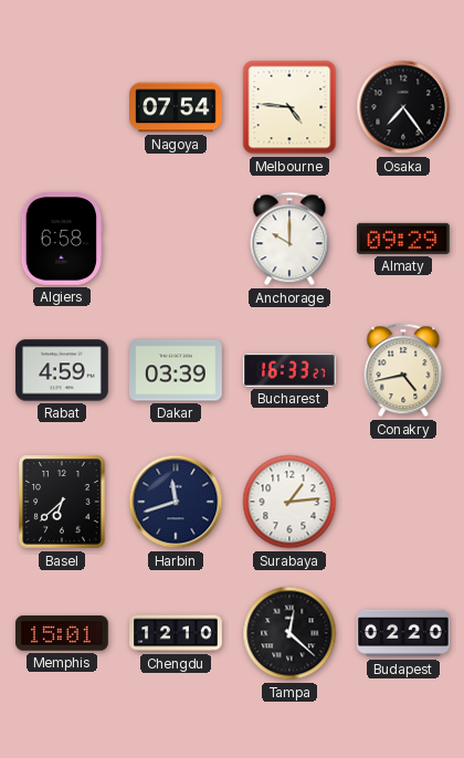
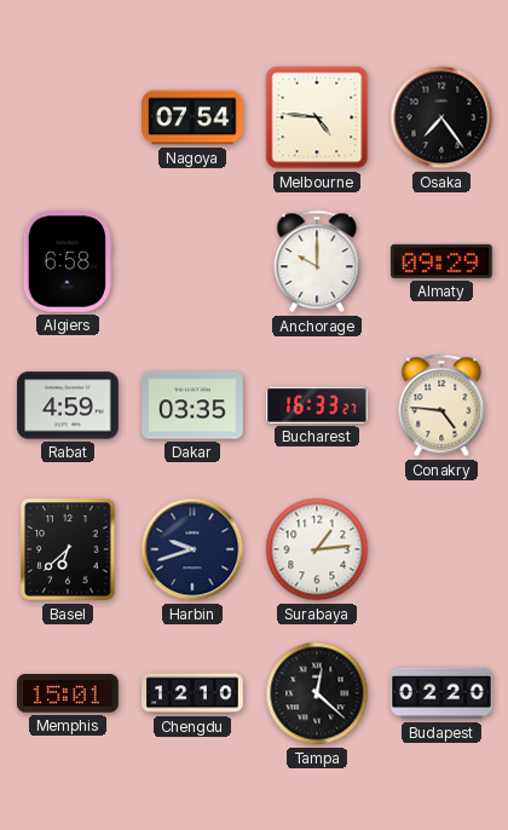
Dakar: 03:39 -> 03:35 (192, 405)
Conakry: 4:43 -> 4:46 (441, 405)
Harbin: 11:42 -> 9:42 (192, 549)
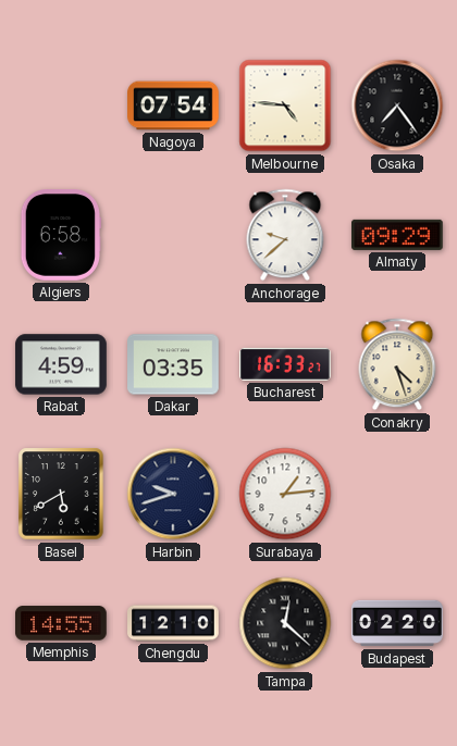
Anchorage: 10:00 -> 9:38 (285, 235)
Conakry: 4:46 -> 4:27 (397, 364)
Basel: 6:38 -> 5:40 (61, 494)
Memphis: 15:01 -> 14:55 (62, 623)
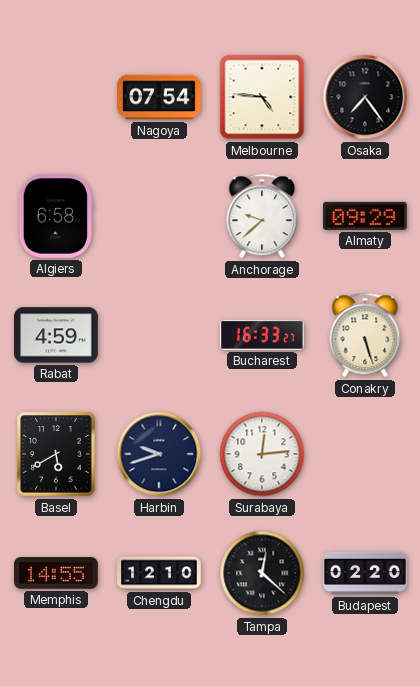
Dakar: 03:35 -> none (173, 364)
Conakry: 4:27 -> 5:27 (365, 335)
Surabaya: 1:14 -> 12:14 (262, 454)
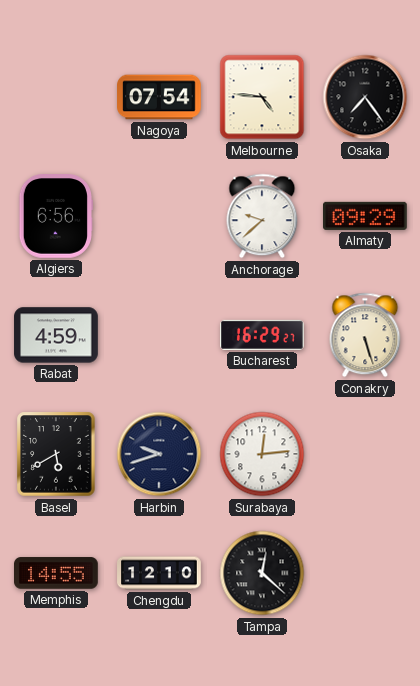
Algiers: 6:58 -> 6:56 (55, 217)
Bucharest: 16:33 -> 16:29 (263, 335)
Budapest: 02:20 -> none (365, 573)
